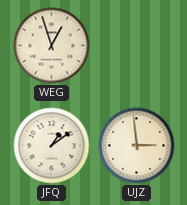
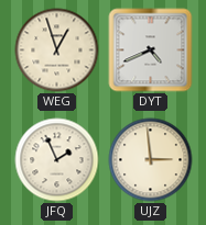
DYT: none -> 4:41 (151, 50)
JFQ: 1:09 -> 1:56 (57, 160)
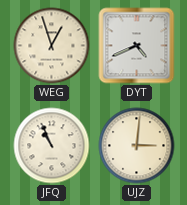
JFQ: 1:56 -> 10:56 (52, 146)
UJZ: 2:59 -> 3:01 (137, 146)
